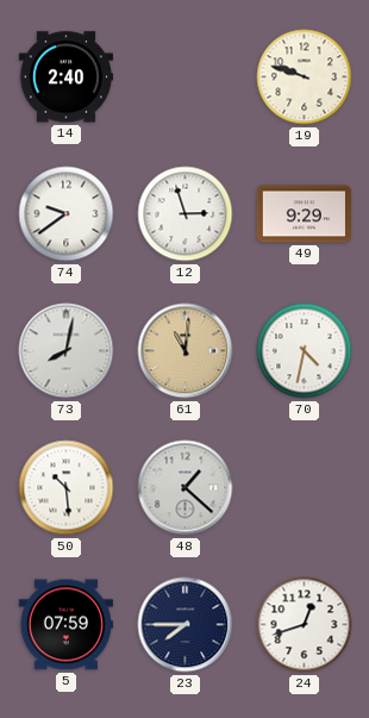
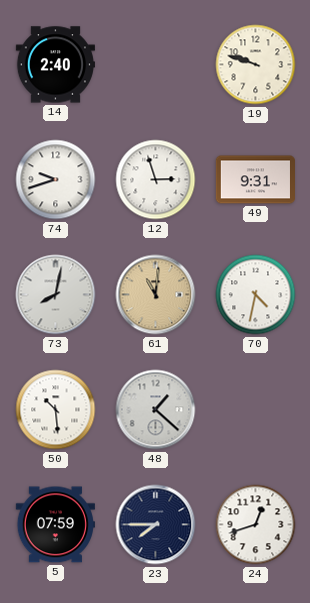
74: 9:39 -> 9:42 (56, 180)
49: 9:29 -> 9:31 (255, 180)
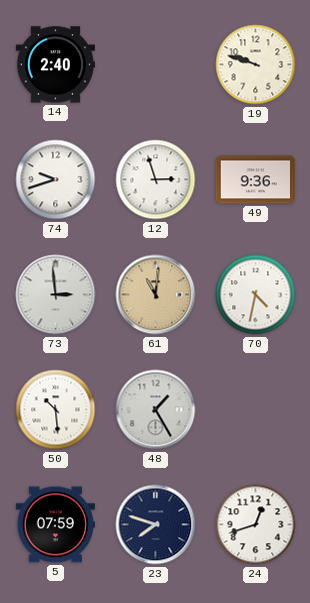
49: 9:31 -> 9:36 (255, 180)
73: 8:02 -> 2:59 (56, 295)
48: 1:22 -> 1:25 (156, 410)
23: 7:45 -> 7:48 (156, 525)
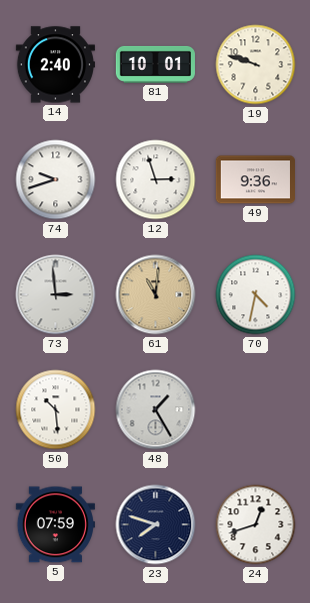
81: none -> 10:01 (155, 64)
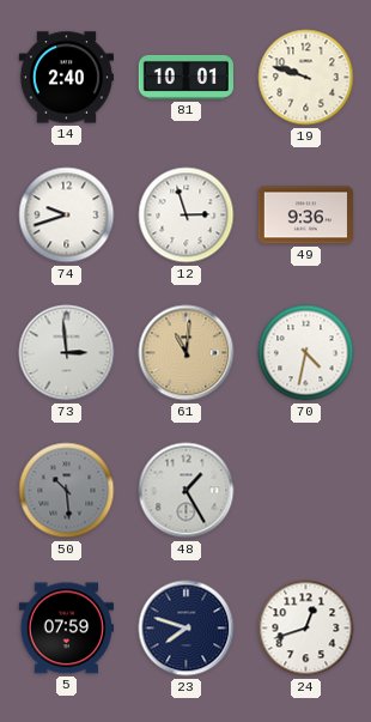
50 dial: white -> grey (67, 491)
